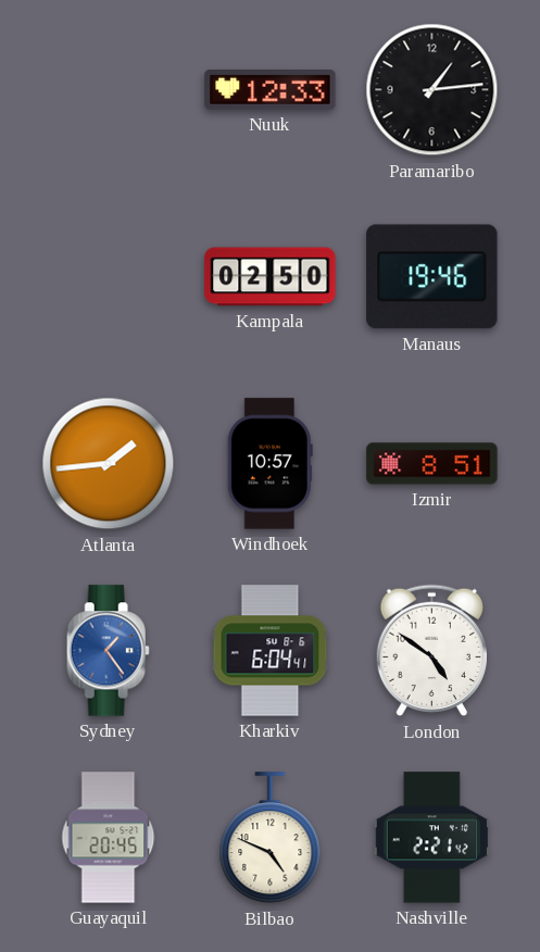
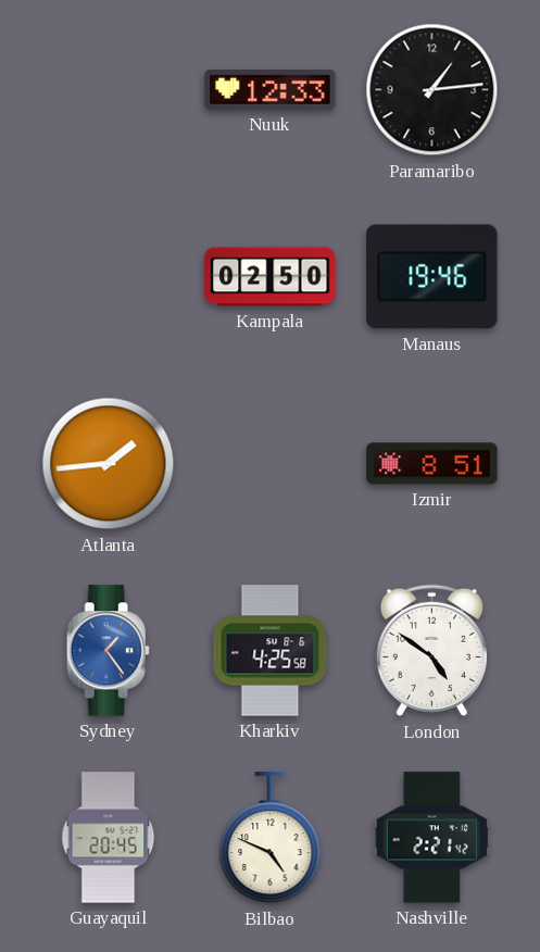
Windhoek: 10:57 -> none (269, 464)
Kharkiv: 6:04 -> 4:25 (271, 651)
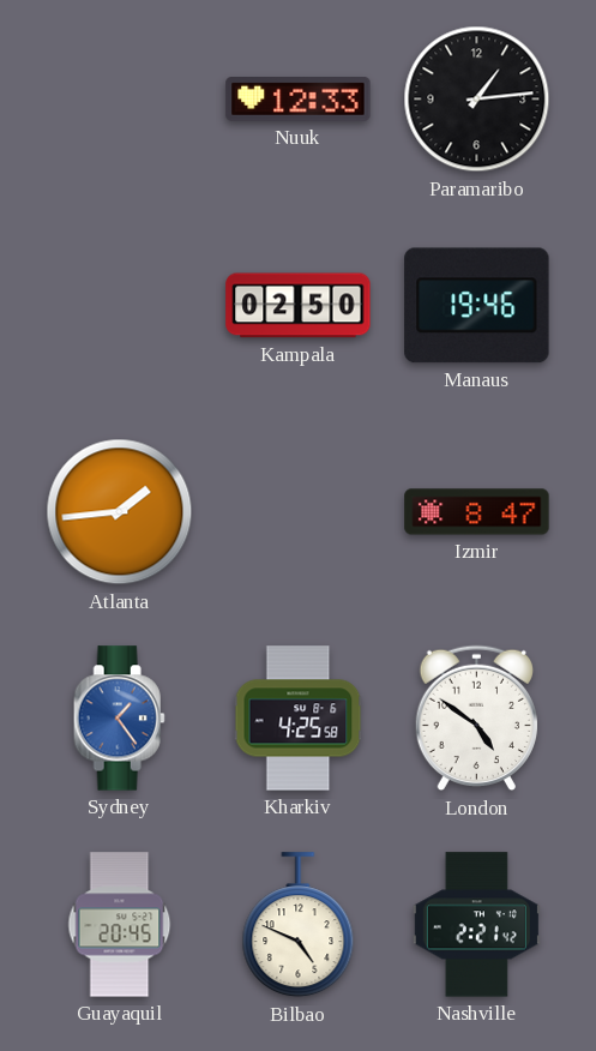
Izmir: 8:51 -> 8:47 (477, 512)
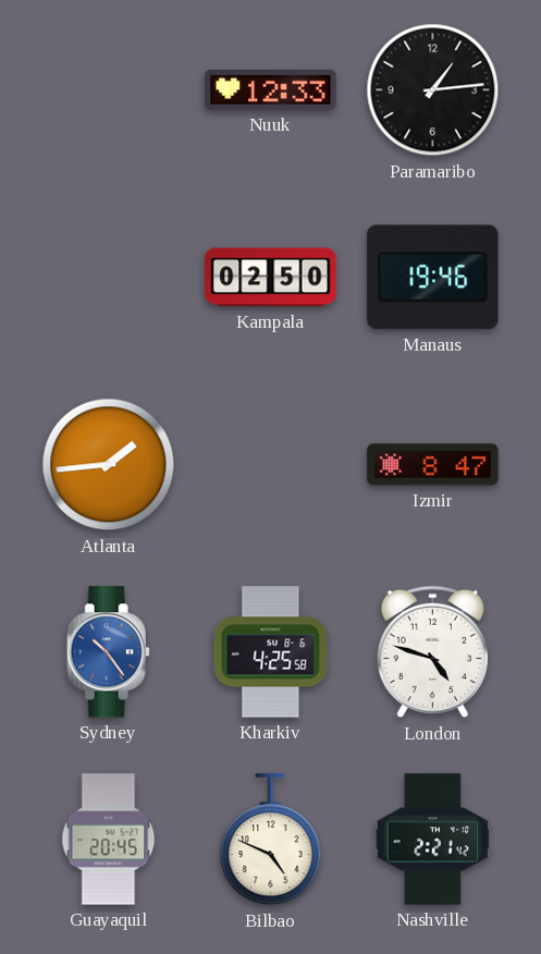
Sydney: 1:24 -> 10:24 (108, 652)
London: 4:51 -> 4:48 (432, 652)
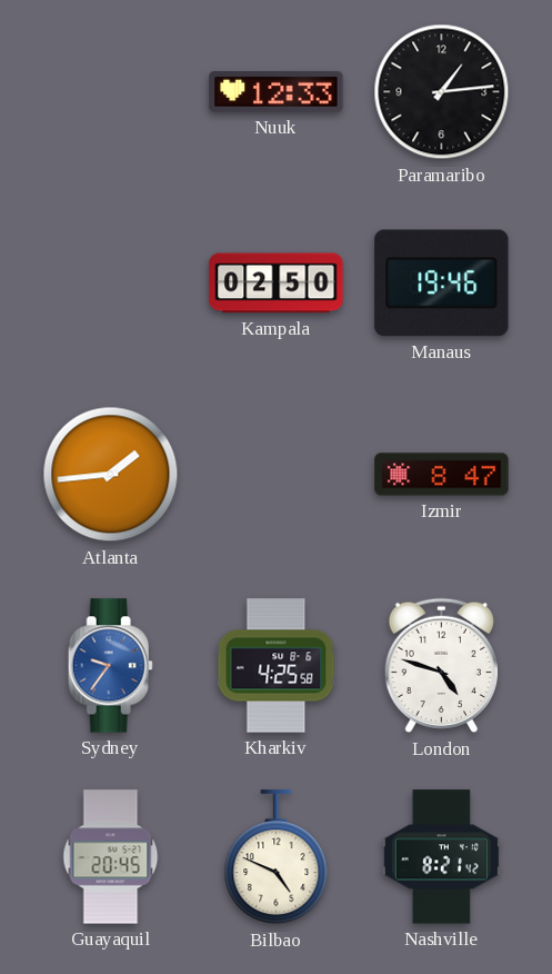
Sydney: 10:24 -> 9:36 (110, 666)
Nashville: 2:21 -> 8:21 (441, 857)
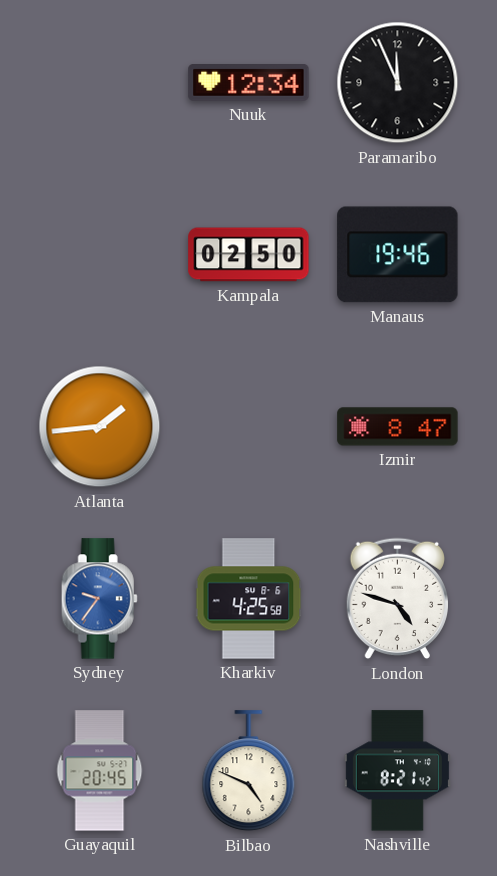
Nuuk: 12:33 -> 12:34 (249, 83)
Paramaribo: 1:14 -> 11:56 (398, 83)
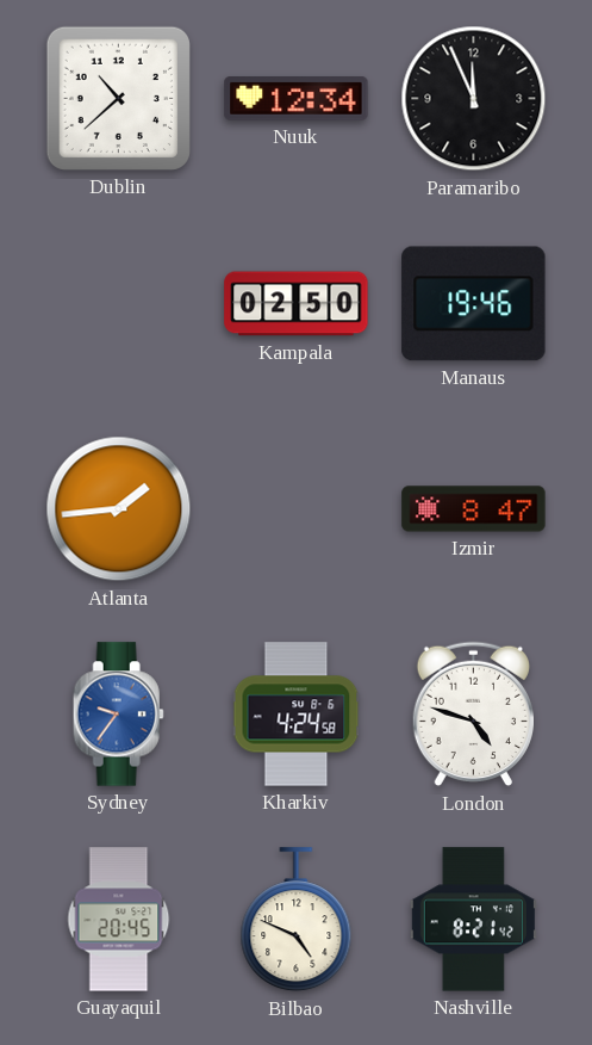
Dublin: none -> 10:38 (118, 98)
Kharkiv: 4:25 -> 4:24 (297, 715)
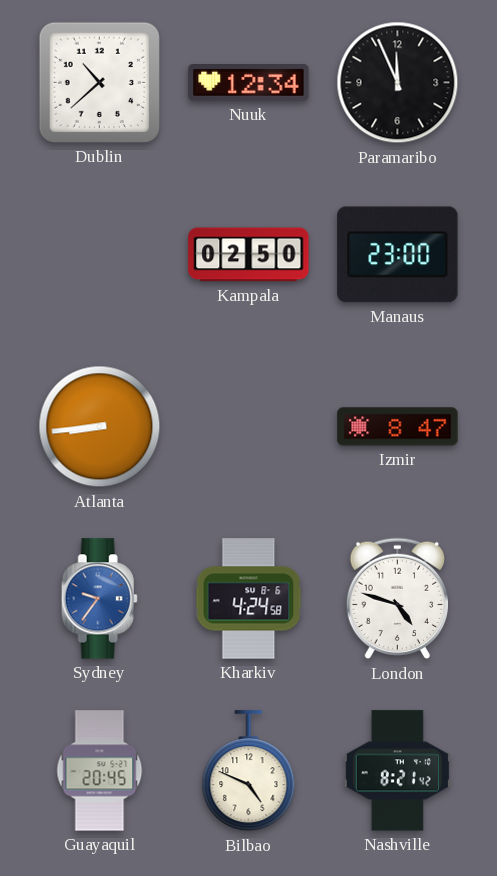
Manaus: 19:46 -> 23:00 (398, 255)
Atlanta: 1:44 -> 8:44 (100, 427)
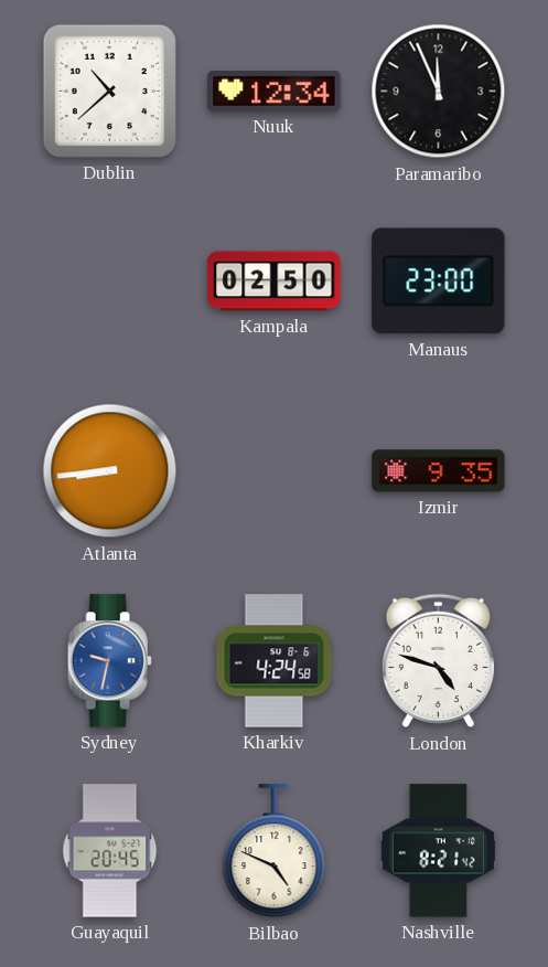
Izmir: 8:47 -> 9:35 (439, 471)
Sydney: 9:36 -> 9:32 (109, 661)
